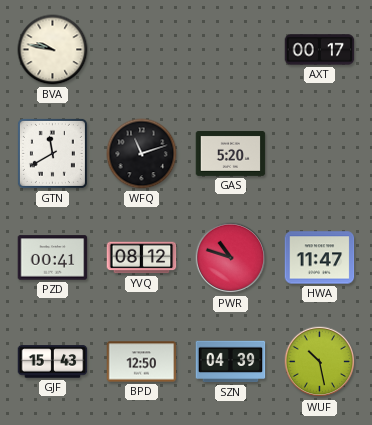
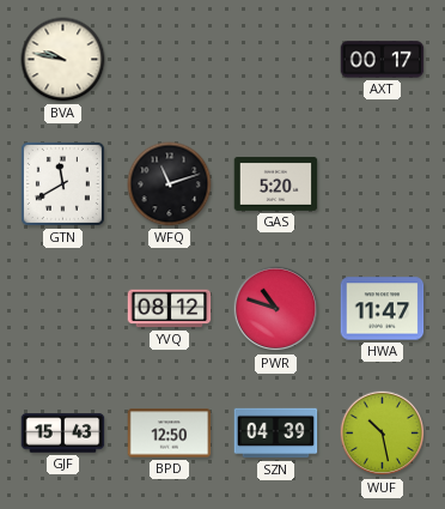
PZD: 00:41 -> none (53, 258)
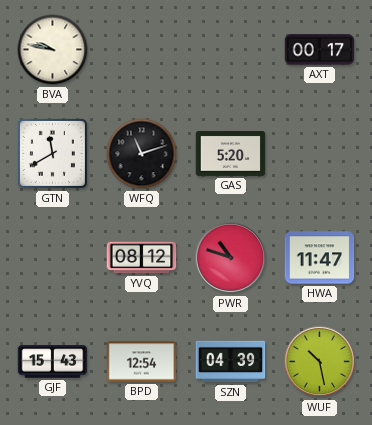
BPD: 12:50 -> 12:54 (142, 362)
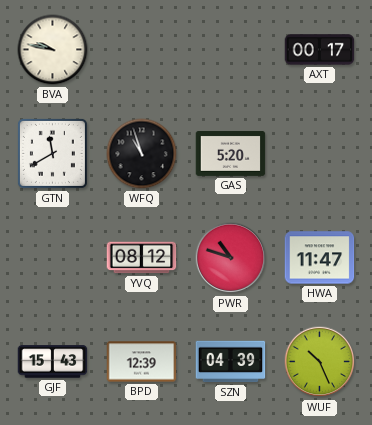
WFQ: 11:12 -> 10:57 (142, 154)
BPD: 12:54 -> 12:39 (142, 362)
WUF: 10:28 -> 10:26 (320, 362)
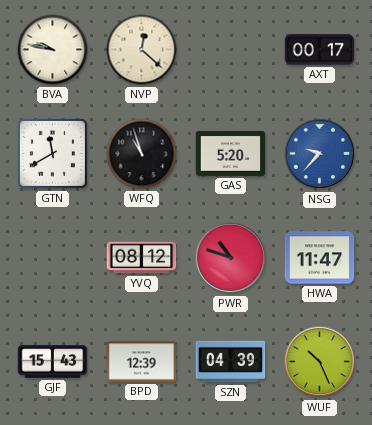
NVP: none -> 12:22 (142, 50)
NSG: none -> 9:37 (320, 154)
